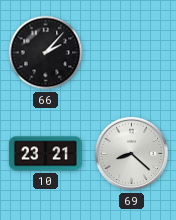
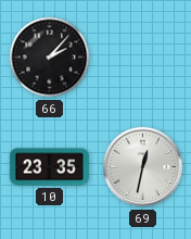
10: 23:21 -> 23:35 (49, 167)
69: 8:22 -> 12:32 (143, 167)
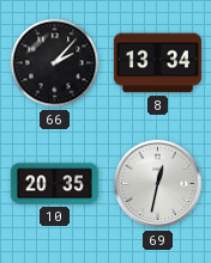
8: none -> 13:34 (157, 63)
10: 23:35 -> 20:35 (54, 184)
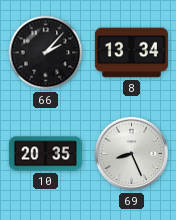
69: 12:32 -> 8:26 (132, 154)
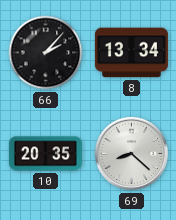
69: 8:26 -> 8:22 (132, 154)
